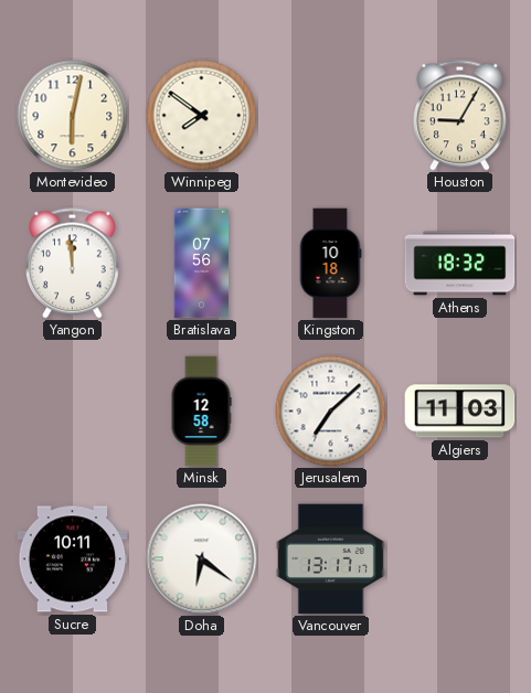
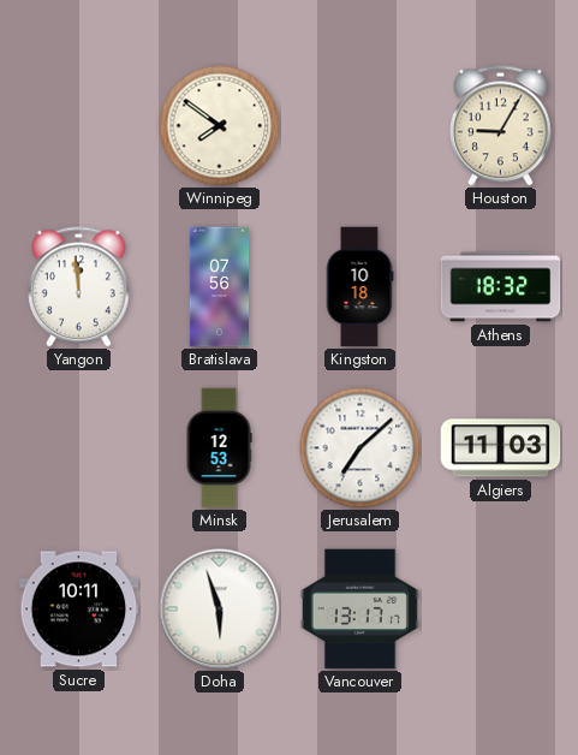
Montevideo: 6:02 -> none (73, 116)
Minsk: 12:58 -> 12:53 (219, 448)
Doha: 6:21 -> 5:57 (220, 610)
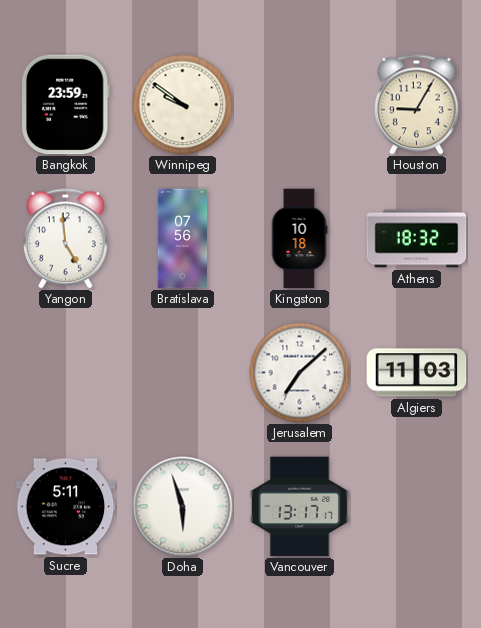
Bangkok: none -> 23:59 (65, 105)
Winnipeg: 7:51 -> 9:51 (183, 105)
Yangon: 11:59 -> 4:59 (66, 239)
Minsk: 12:53 -> none (219, 448)
Sucre: 10:11 -> 5:11 (66, 507)
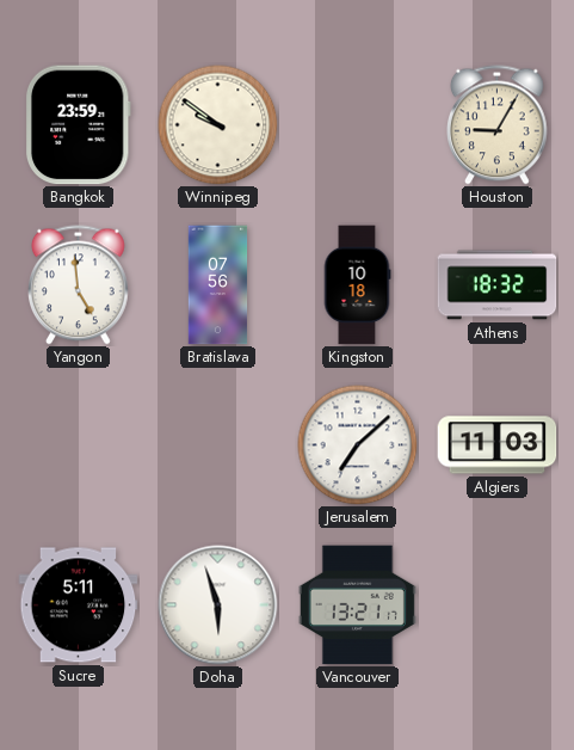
Vancouver: 13:17 -> 13:21 (357, 605)
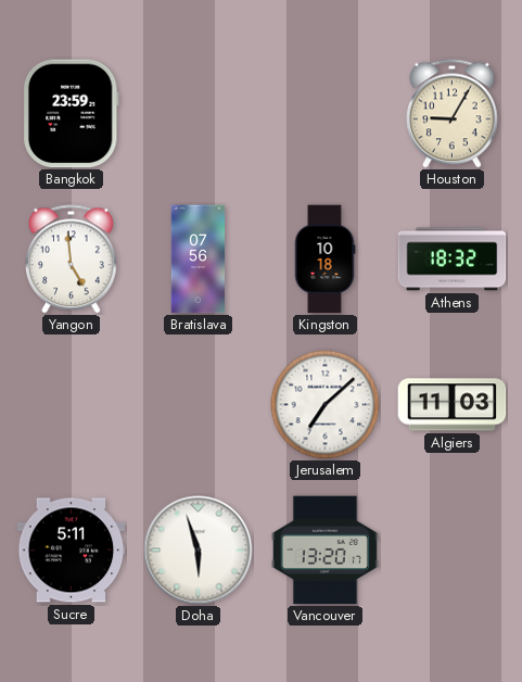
Winnipeg: 9:51 -> none (218, 125)
Vancouver: 13:21 -> 13:20 (324, 551)
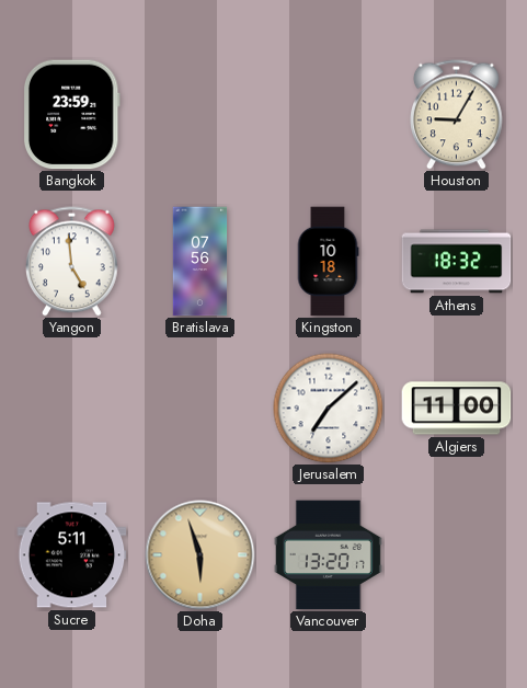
Algiers: 11:03 -> 11:00 (457, 409)
Doha dial: white -> champagne (201, 555)
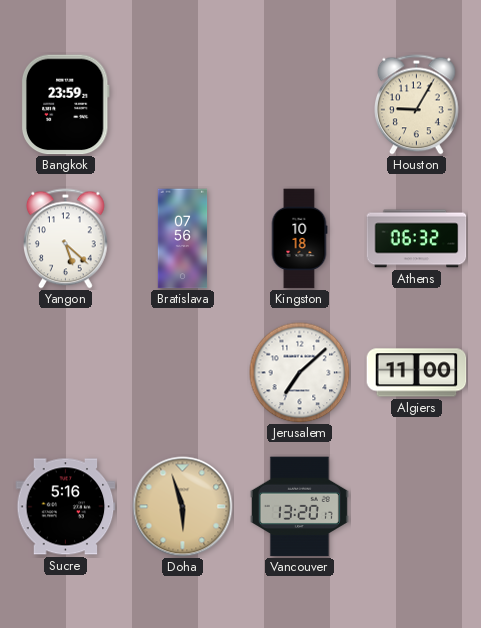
Yangon: 4:59 -> 5:22 (66, 239)
Athens: 18:32 -> 06:32 (417, 239)
Sucre: 5:11 -> 5:16 (66, 507)
